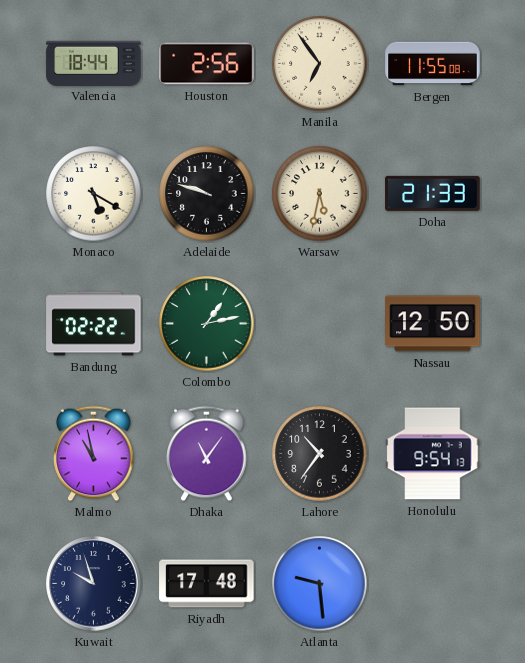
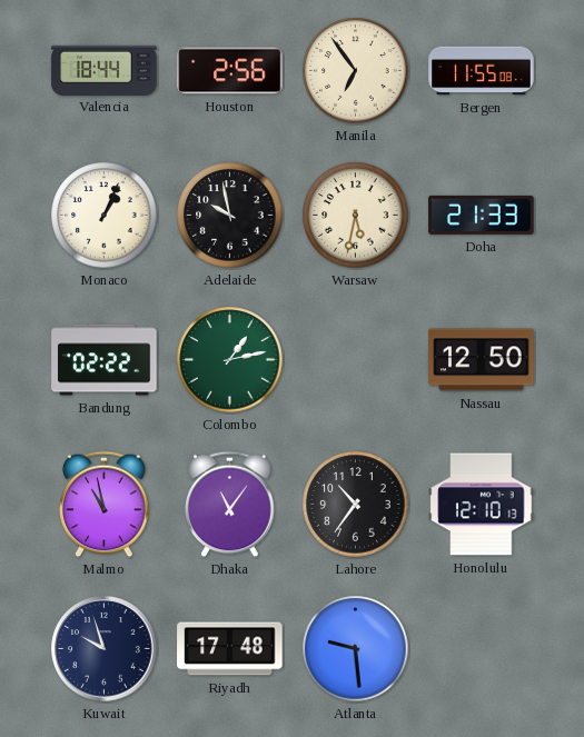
Monaco: 5:20 -> 1:04 (105, 216)
Adelaide: 9:48 -> 9:58 (230, 216)
Honolulu: 9:54 -> 12:10 (482, 505)
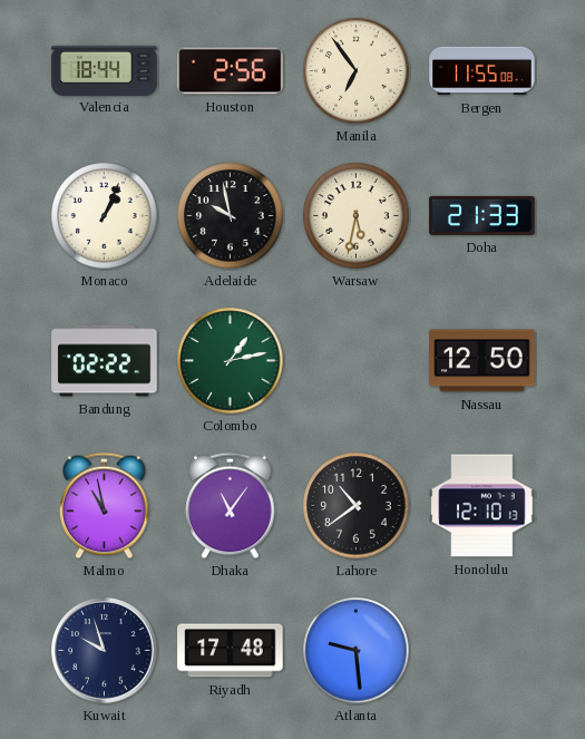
Lahore: 10:36 -> 10:39 (357, 506)
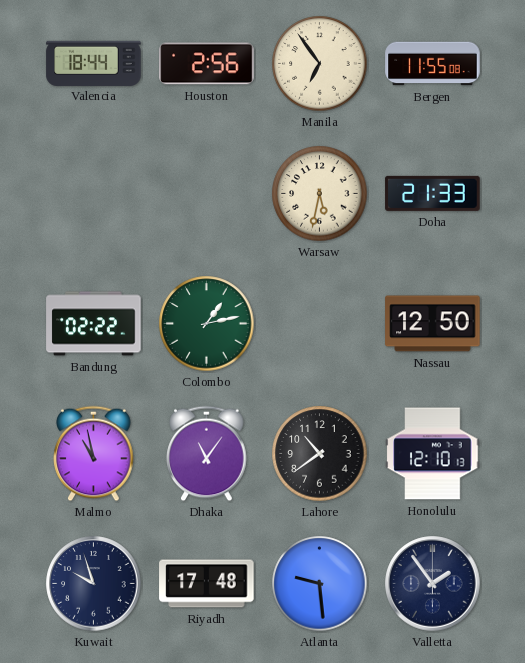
Monaco: 1:04 -> none (105, 216)
Adelaide: 9:58 -> none (231, 216)
Valletta: none -> 1:54 (433, 584)
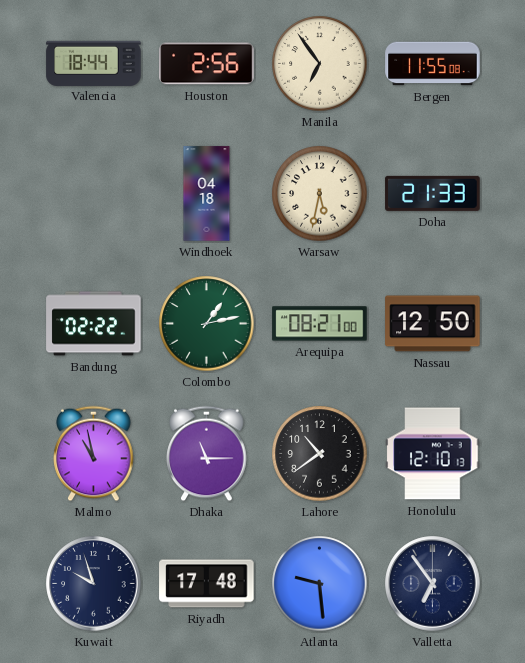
Windhoek: none -> 04:18 (207, 194)
Arequipa: none -> 08:21 (320, 324)
Dhaka: 11:06 -> 11:15 (207, 454)
Valletta: 1:54 -> 6:54 (433, 584)
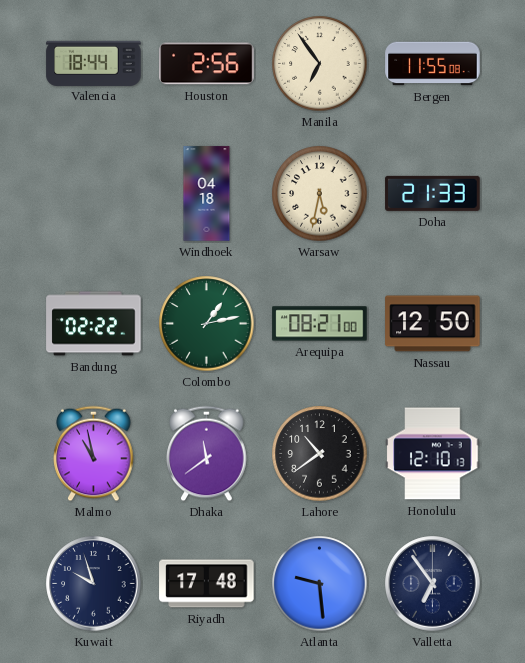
Dhaka: 11:15 -> 11:39 (207, 454)
